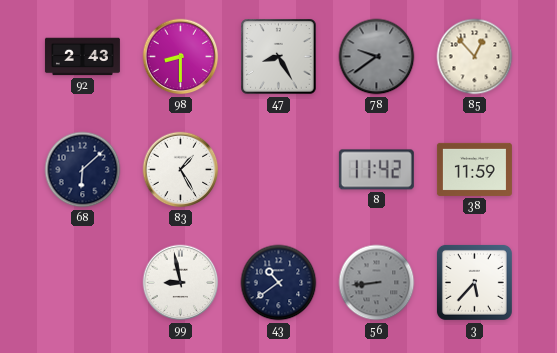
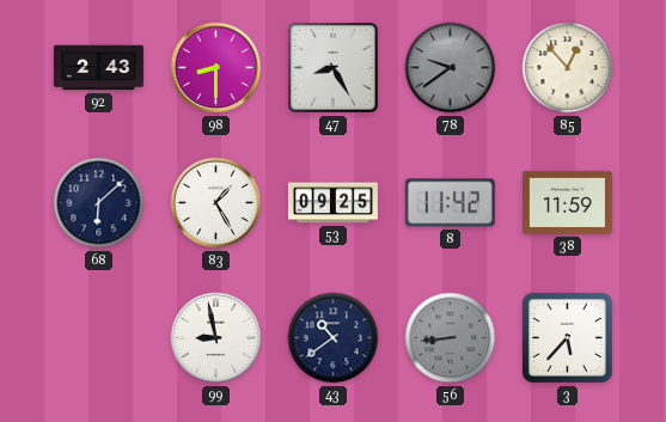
53: none -> 09:25 (332, 203)
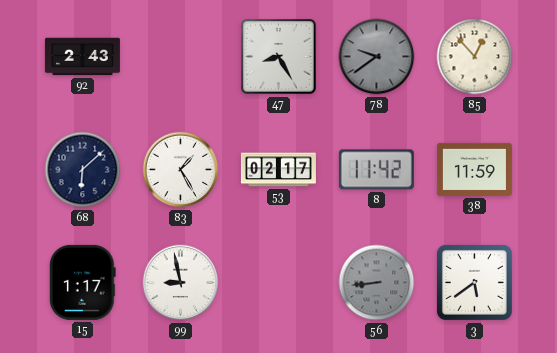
98: 8:30 -> none (216, 68)
53: 09:25 -> 02:17 (278, 170)
15: none -> 1:17 (82, 282)
43: 10:39 -> none (334, 338)
3: 5:37 -> 5:39 (474, 282)
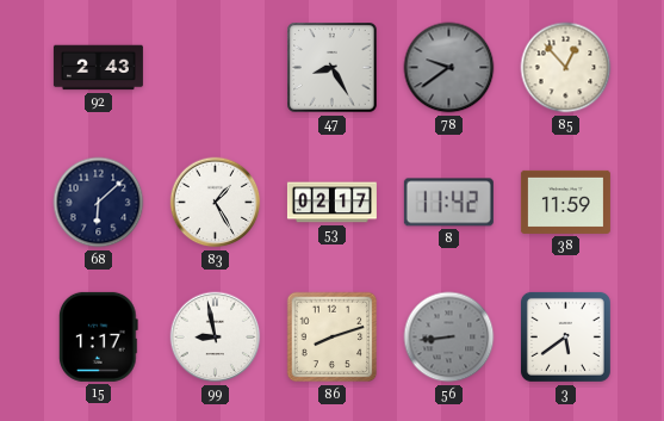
86: none -> 8:12 (333, 338)
